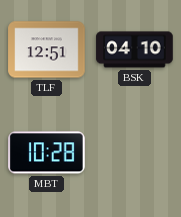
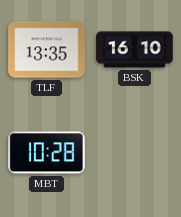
TLF: 12:51 -> 13:35 (47, 50)
BSK: 04:10 -> 16:10 (135, 50)
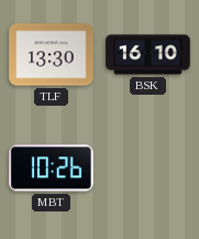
TLF: 13:35 -> 13:30 (52, 55)
MBT: 10:28 -> 10:26 (52, 169)
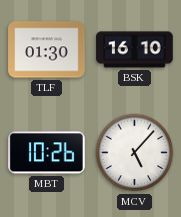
TLF: 13:30 -> 01:30 (47, 50)
MCV: none -> 5:07 (135, 153)
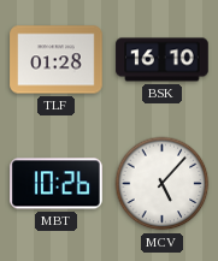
TLF: 01:30 -> 01:28 (57, 60)
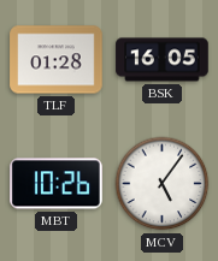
BSK: 16:10 -> 16:05 (163, 60)
MCV: 5:07 -> 5:06 (163, 184)
